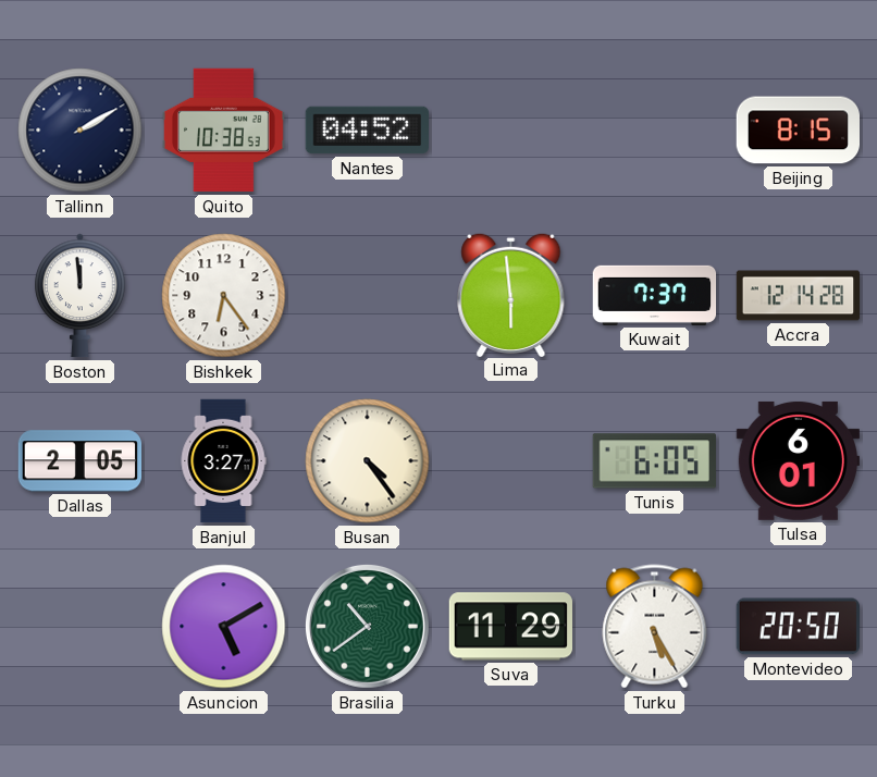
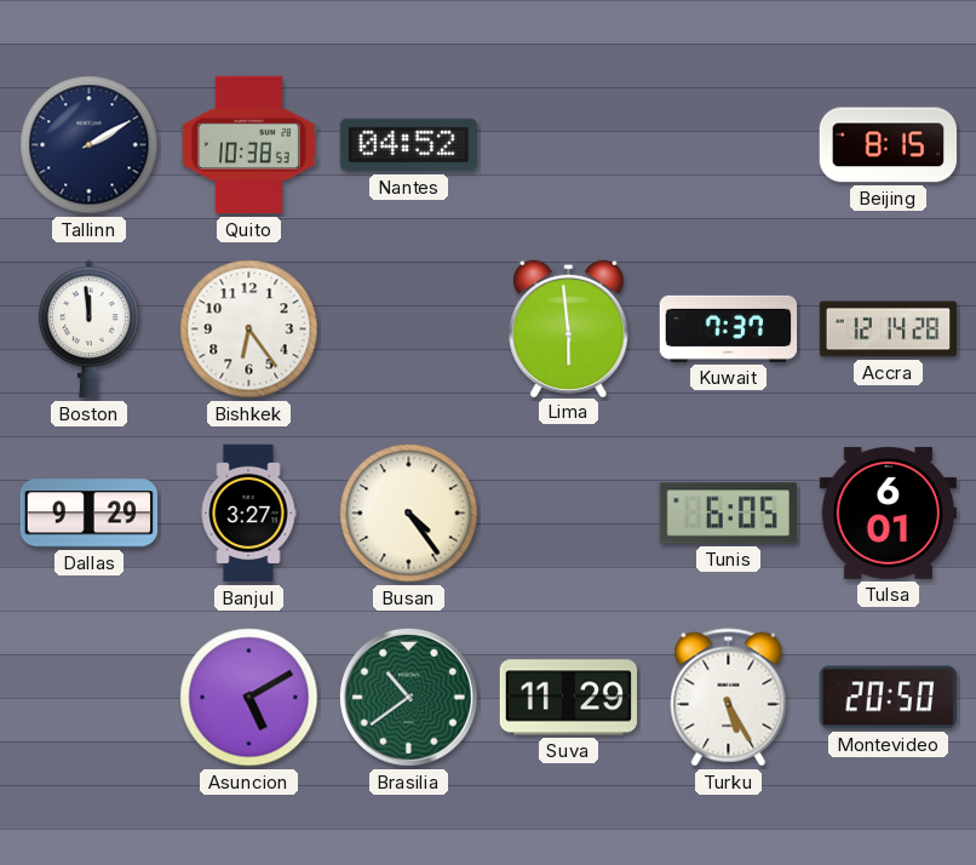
Dallas: 2:05 -> 9:29 (90, 514)
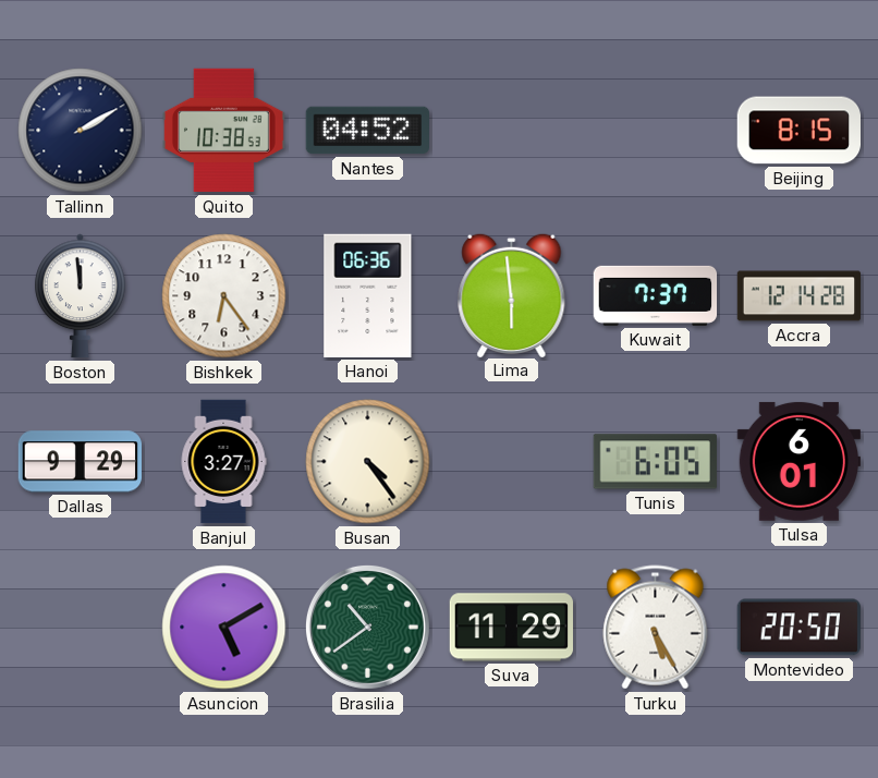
Hanoi: none -> 06:36 (368, 295)
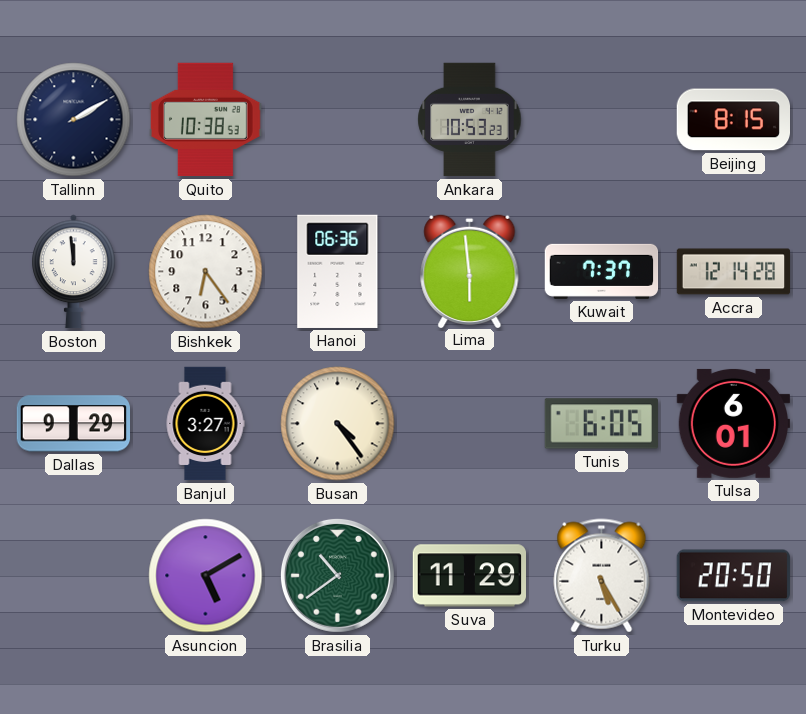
Nantes: 04:52 -> none (368, 131)
Ankara: none -> 10:53 (470, 120)
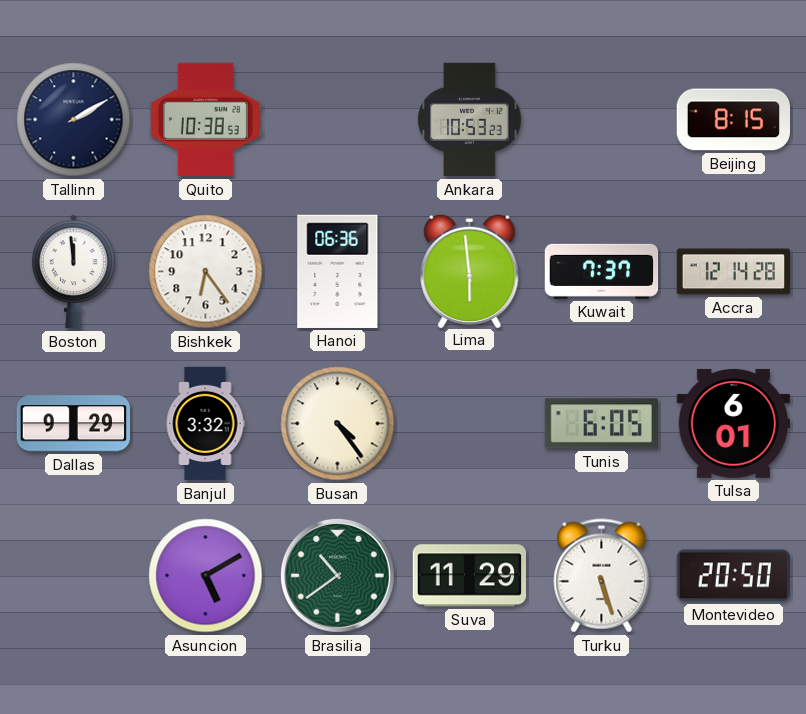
Banjul: 3:27 -> 3:32 (205, 424)
Turku: 5:25 -> 5:27 (602, 576)
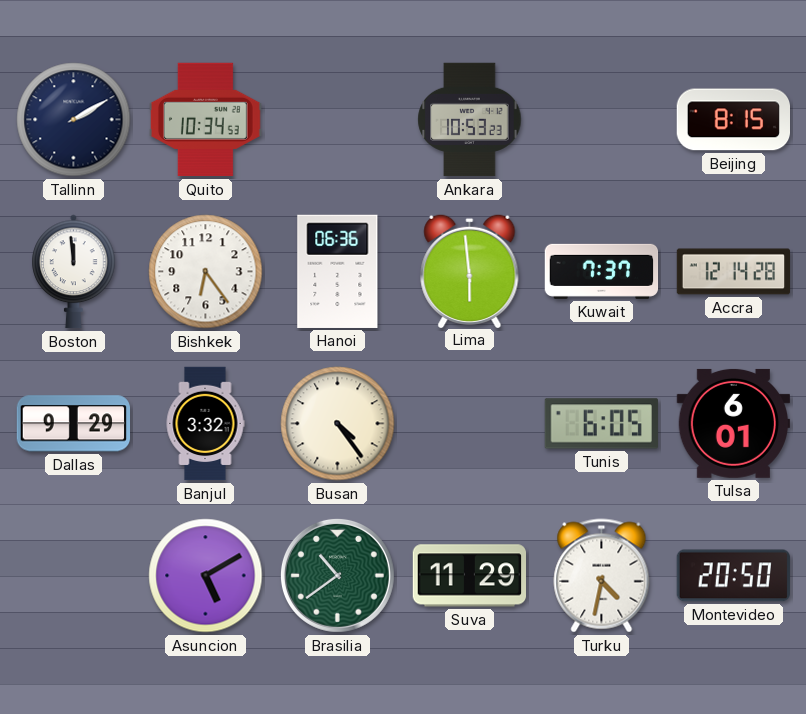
Quito: 10:38 -> 10:34 (205, 120)
Turku: 5:27 -> 4:32 (602, 576)
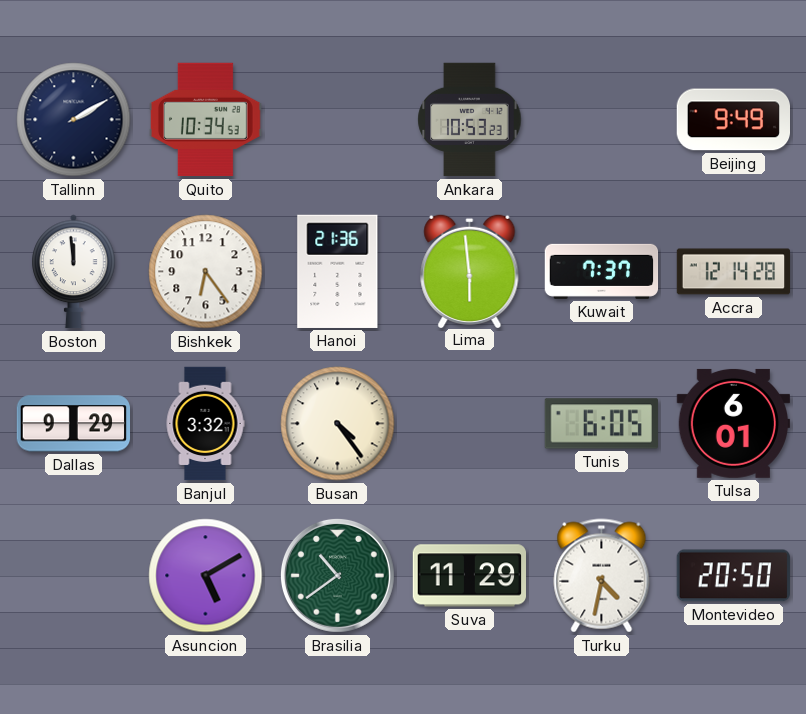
Beijing: 8:15 -> 9:49 (733, 120)
Hanoi: 06:36 -> 21:36 (338, 271)
